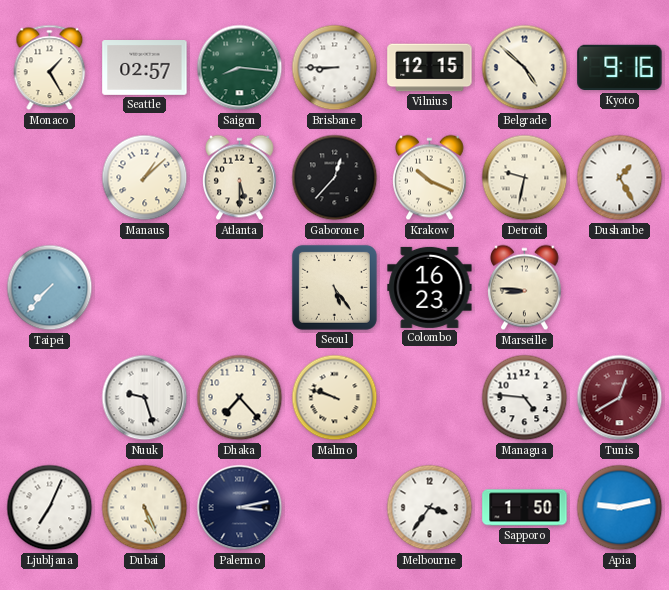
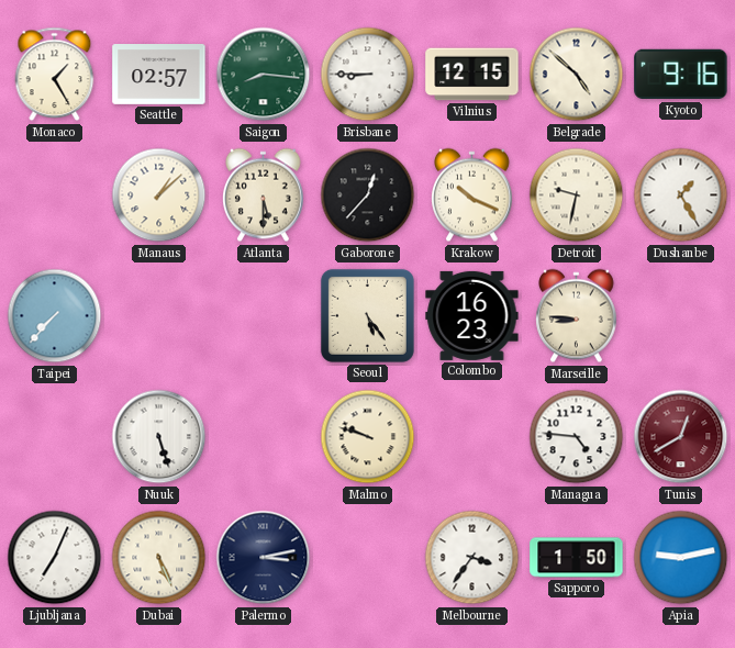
Nuuk: 9:27 -> 5:27 (159, 437)
Dhaka: 7:23 -> none (240, 398)
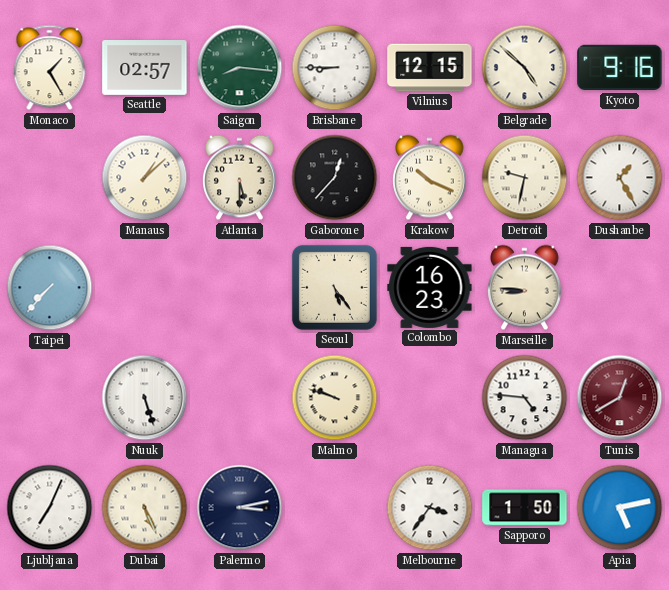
Apia: 9:13 -> 5:13 (620, 508)
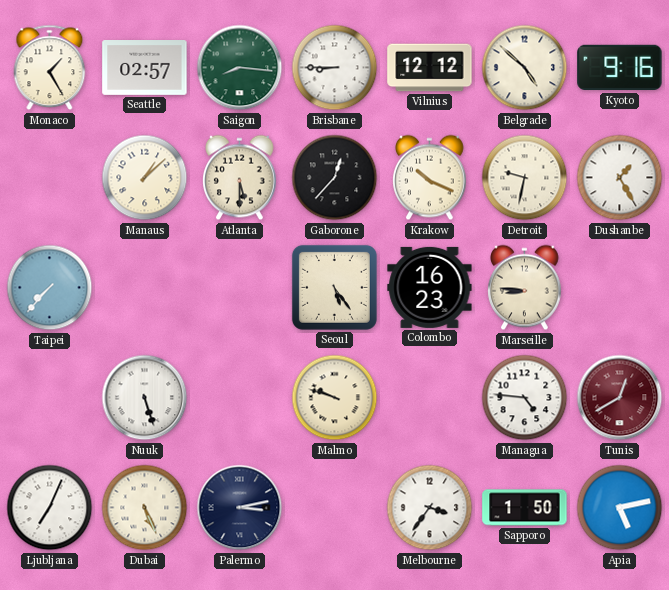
Vilnius: 12:15 -> 12:12 (430, 68)
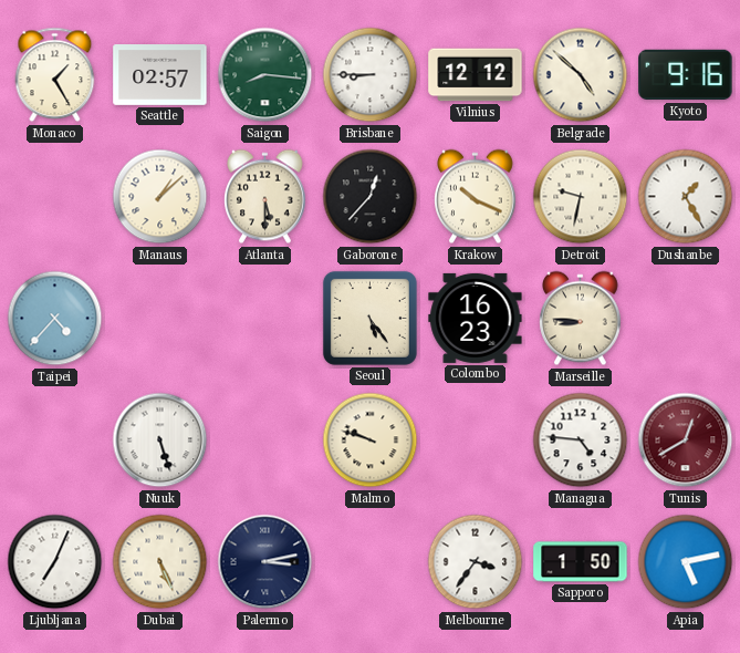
Taipei: 7:37 -> 4:37 (55, 319)
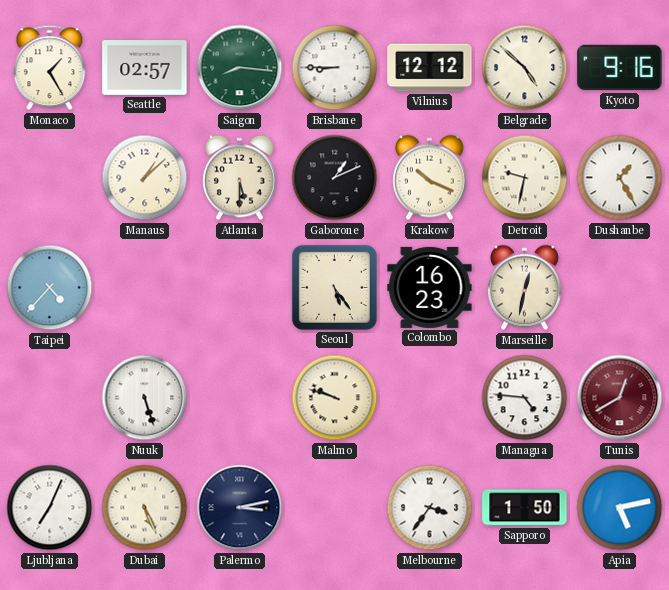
Gaborone: 12:37 -> 1:11 (335, 178)
Marseille: 8:46 -> 12:32 (525, 288)
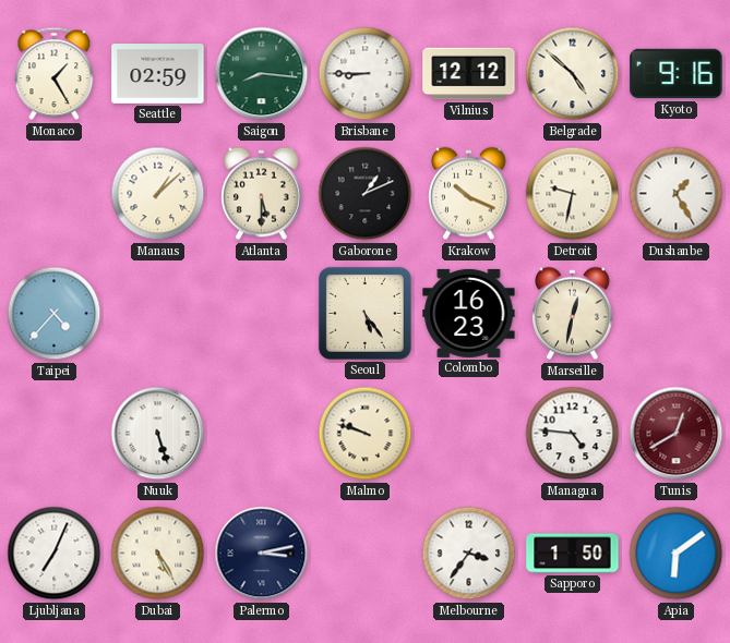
Seattle: 02:57 -> 02:59 (158, 74)
Dubai: 5:26 -> 5:25 (158, 554)
Apia: 5:13 -> 6:09 (677, 554)
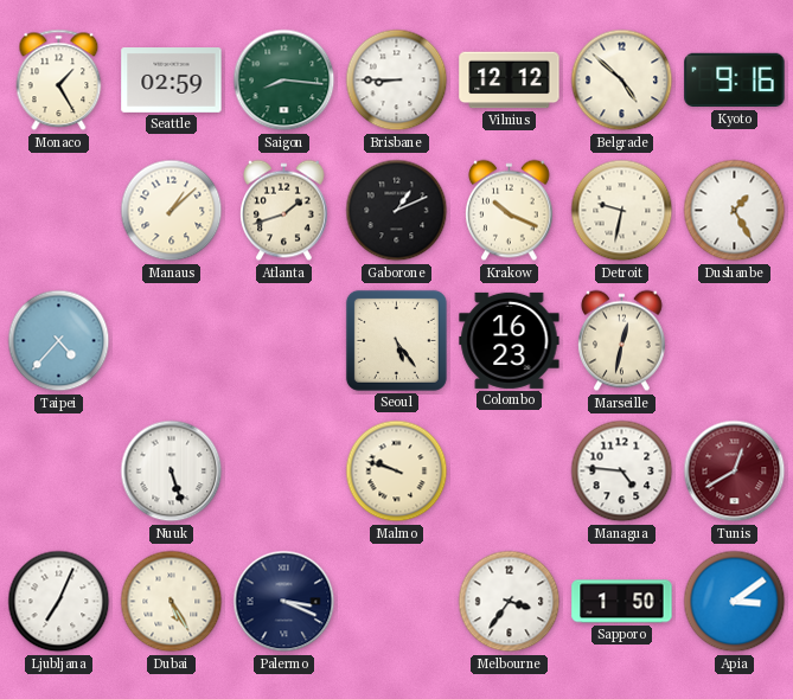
Atlanta: 5:30 -> 1:42 (284, 211)
Palermo: 3:13 -> 3:19 (284, 602)
Apia: 6:09 -> 3:09 (735, 602)
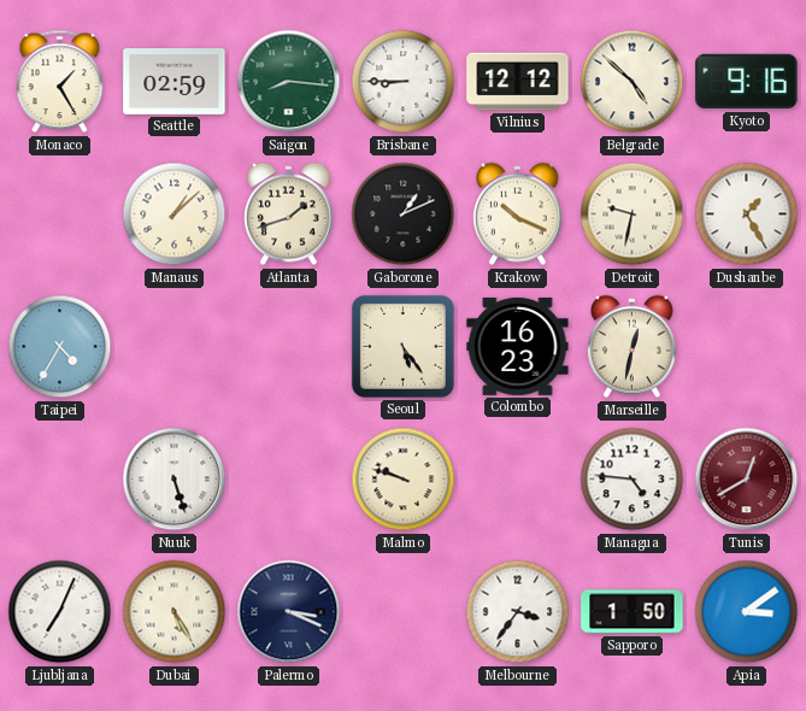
Taipei: 4:37 -> 4:35 (60, 347)
